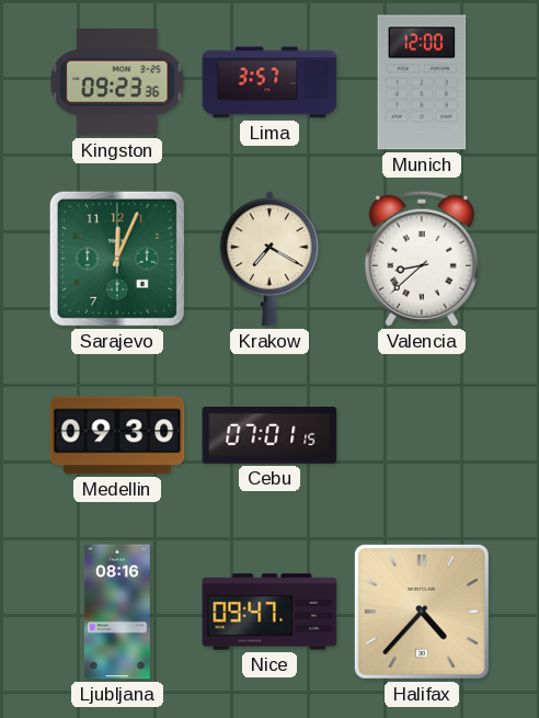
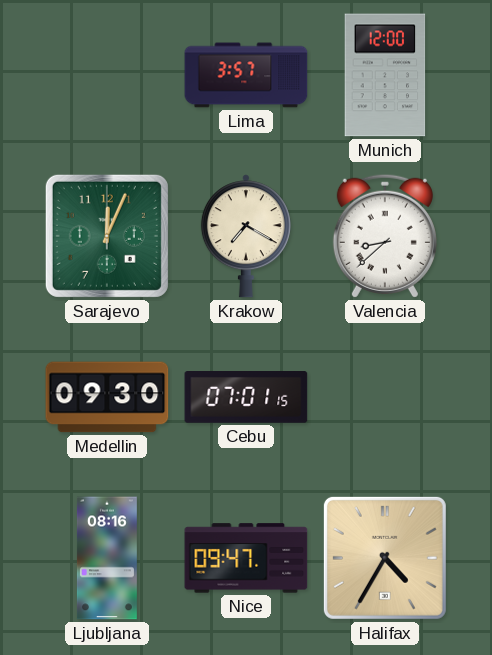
Kingston: 09:23 -> none (117, 82)
Halifax: 4:37 -> 4:35 (385, 558)
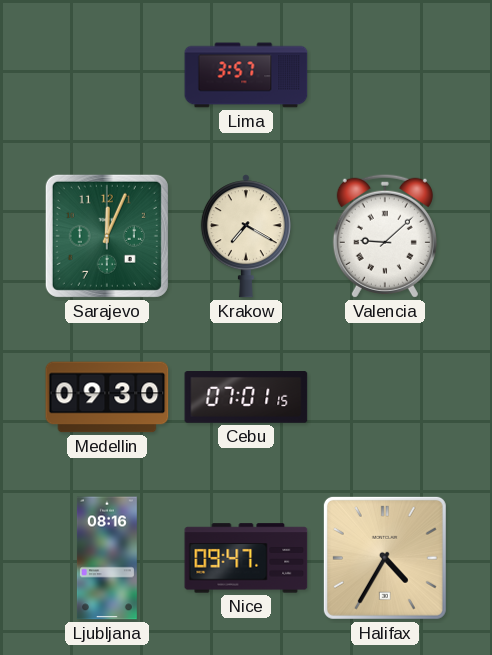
Munich: 12:00 -> none (385, 75)
Valencia: 8:38 -> 9:08 (385, 236)
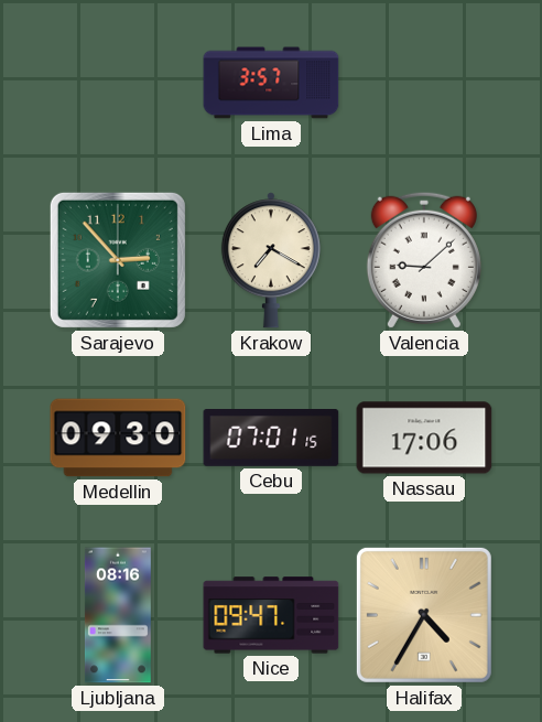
Sarajevo: 12:04 -> 2:53 (118, 260)
Nassau: none -> 17:06 (424, 438)
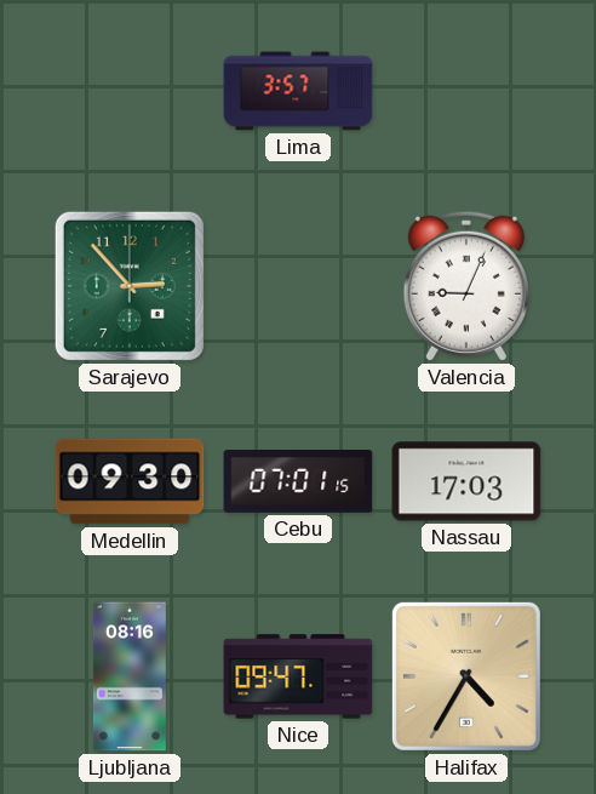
Krakow: 7:20 -> none (271, 260)
Valencia: 9:08 -> 9:04 (466, 286)
Nassau: 17:06 -> 17:03 (466, 481)
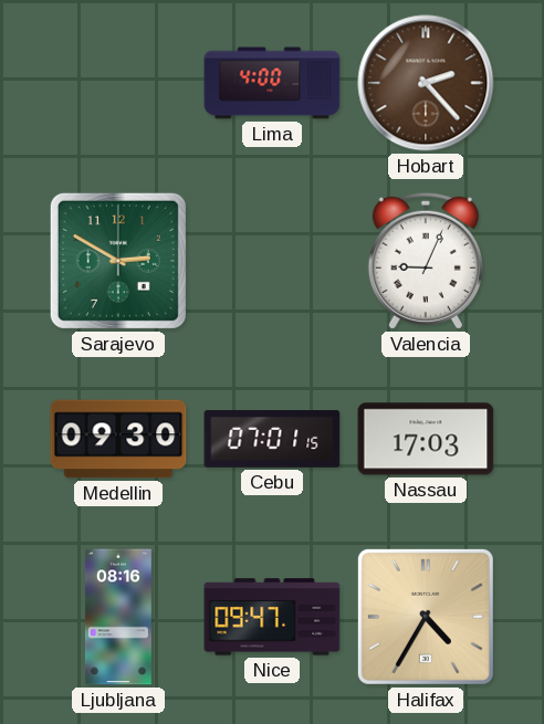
Lima: 3:57 -> 4:00 (272, 83)
Hobart: none -> 2:23 (426, 83)
Sarajevo: 2:53 -> 2:50 (118, 261)
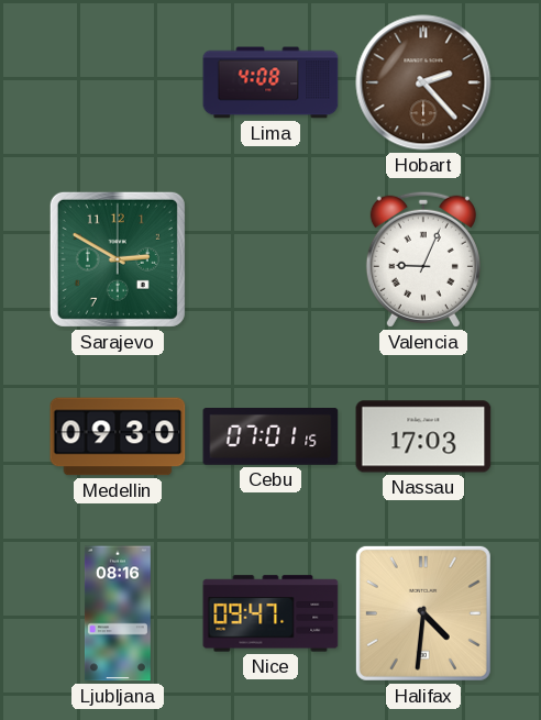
Lima: 4:00 -> 4:08 (270, 82)
Halifax: 4:35 -> 4:31 (423, 613)
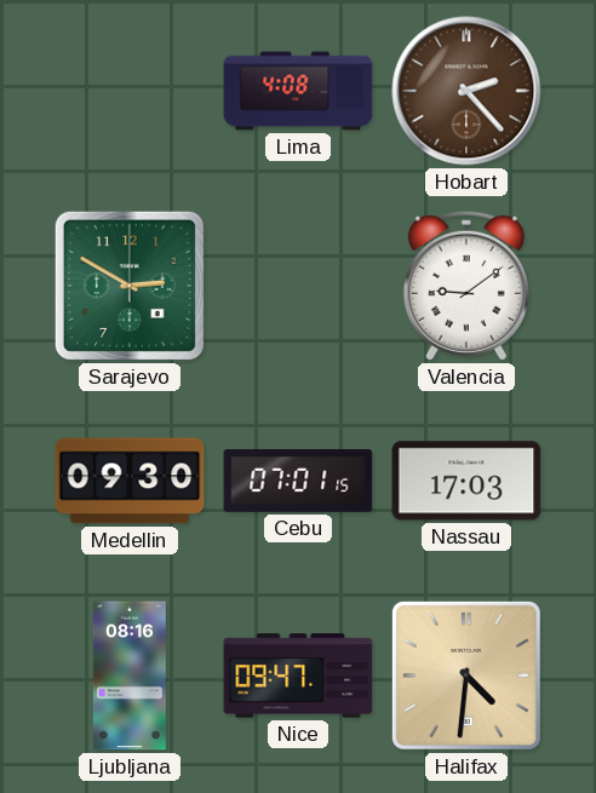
Valencia: 9:04 -> 9:09 (466, 286)
